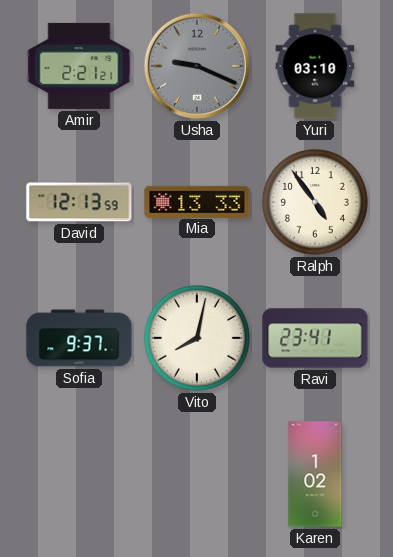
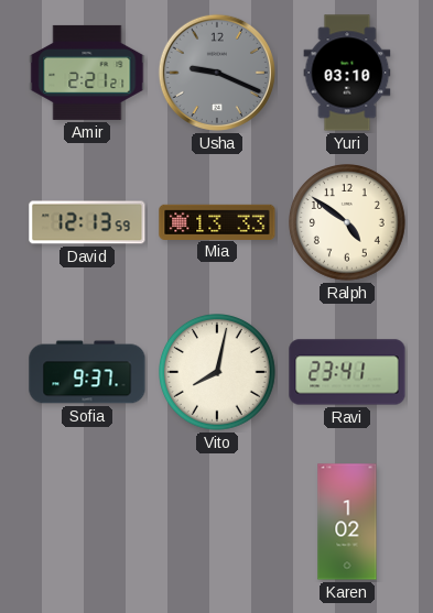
Ralph: 4:54 -> 4:51 (348, 223)
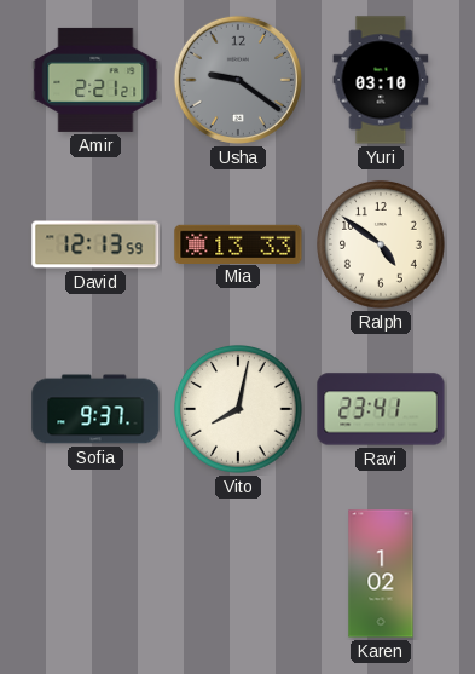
Usha: 9:19 -> 9:21 (238, 80)
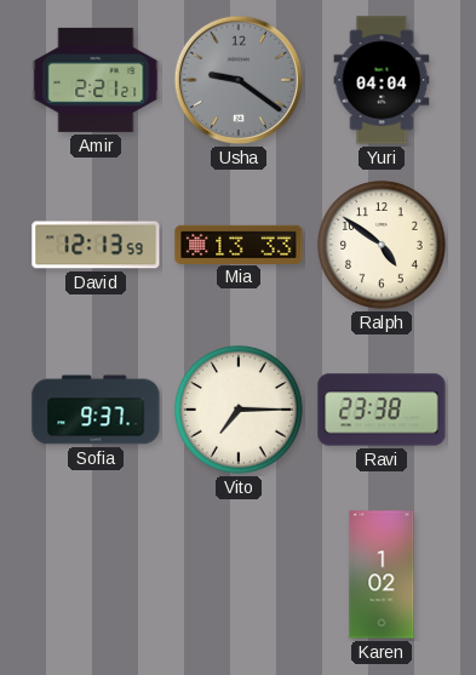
Yuri: 03:10 -> 04:04 (382, 80)
Vito: 8:02 -> 7:15 (240, 411)
Ravi: 23:41 -> 23:38 (382, 410)
